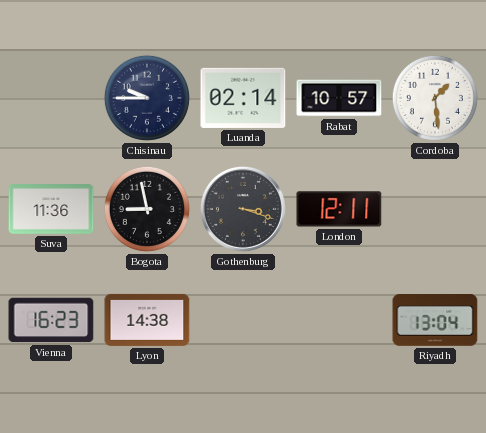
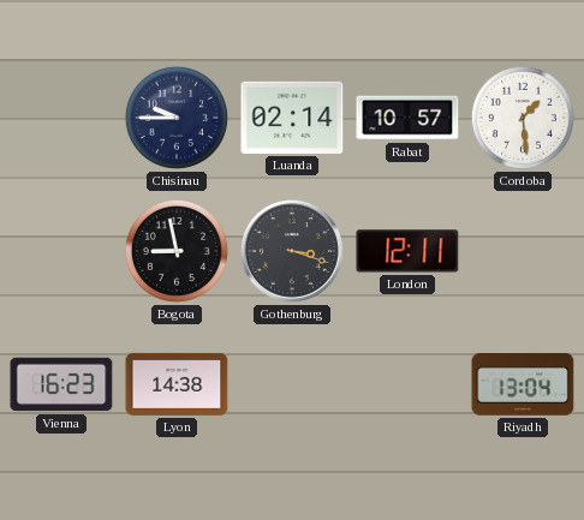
Suva: 11:36 -> none (51, 210)
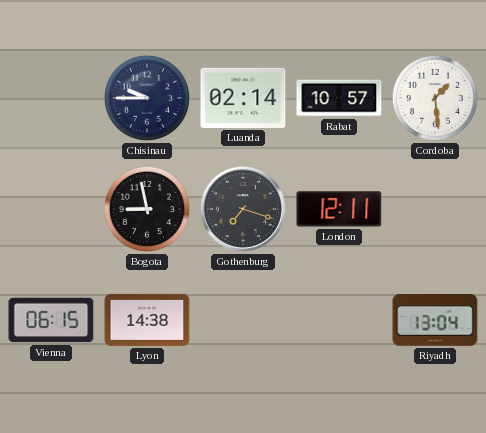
Gothenburg: 3:18 -> 7:18 (243, 209)
Vienna: 16:23 -> 06:15 (51, 320)
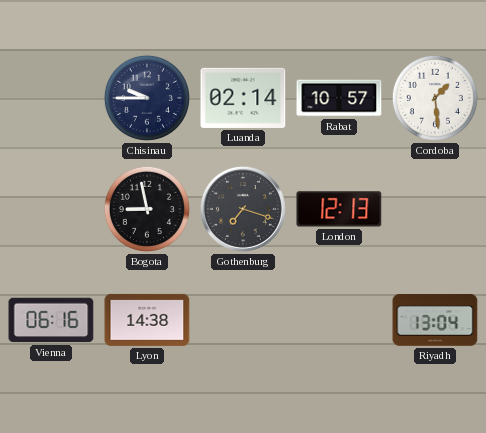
London: 12:11 -> 12:13 (339, 209)
Vienna: 06:15 -> 06:16 (51, 320)
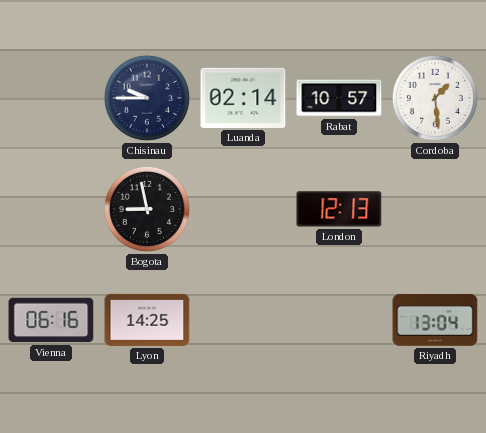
Gothenburg: 7:18 -> none (243, 209)
Lyon: 14:38 -> 14:25 (147, 320)
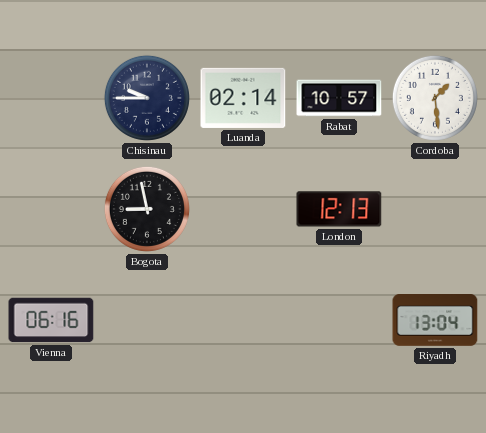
Lyon: 14:25 -> none (147, 320)
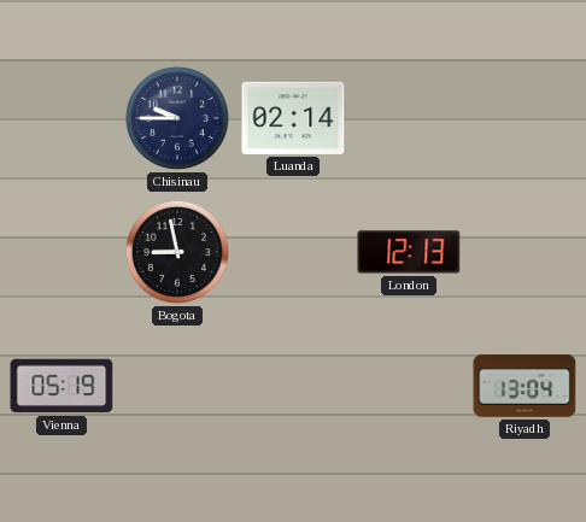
Rabat: 10:57 -> none (339, 98)
Cordoba: 1:29 -> none (435, 98)
Vienna: 06:16 -> 05:19 (61, 386)
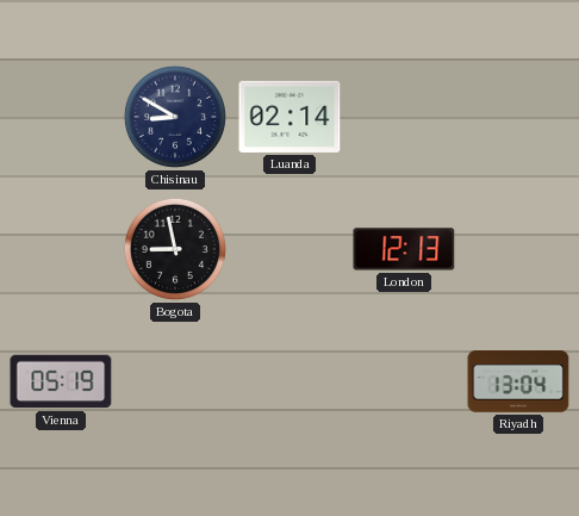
Chisinau: 9:45 -> 8:50 (175, 117)
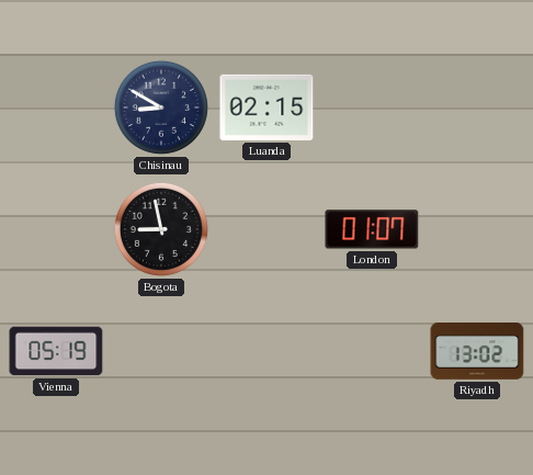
Luanda: 02:14 -> 02:15 (266, 108)
London: 12:13 -> 01:07 (372, 229)
Riyadh: 13:04 -> 13:02 (477, 352)
